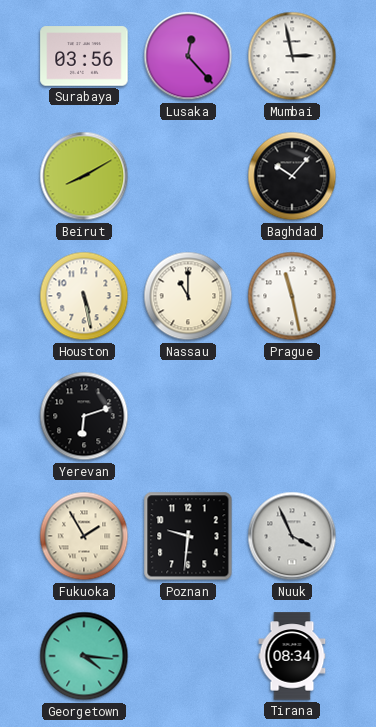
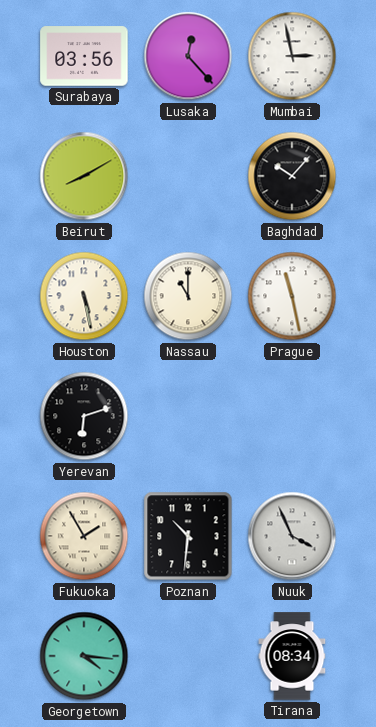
Poznan: 9:31 -> 10:31 (188, 536)
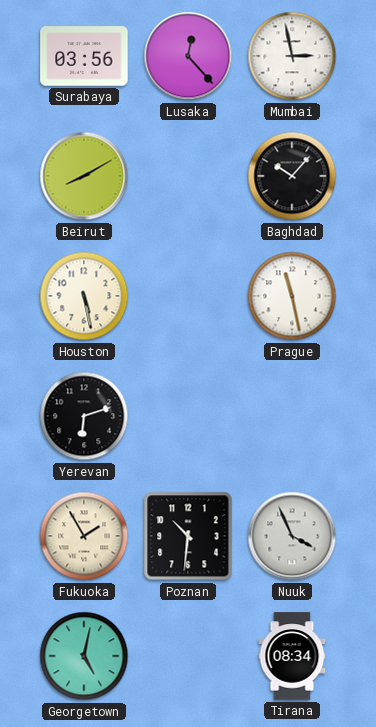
Nassau: 11:00 -> none (188, 296)
Georgetown: 4:16 -> 5:02 (84, 656)
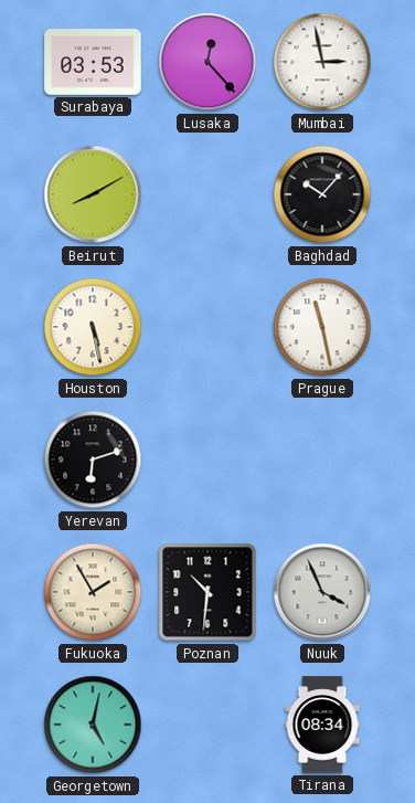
Surabaya: 03:56 -> 03:53 (93, 62)
